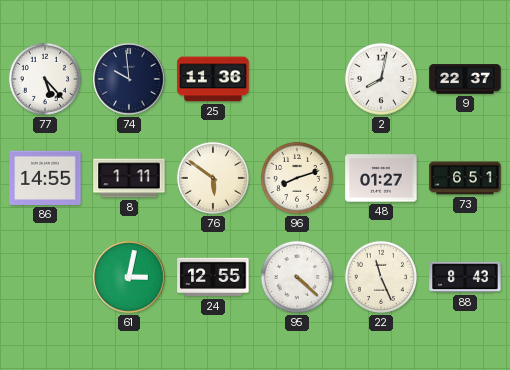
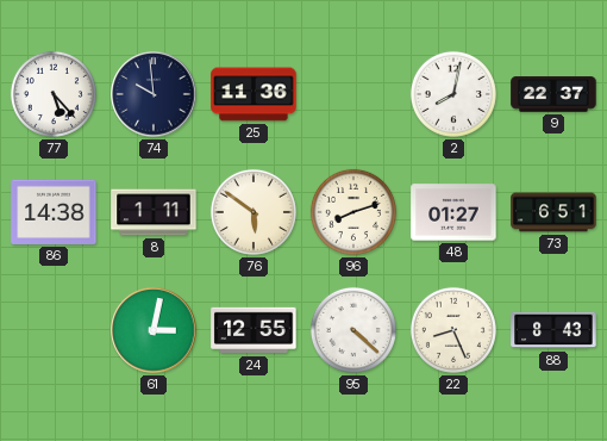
86: 14:55 -> 14:38 (54, 212)
22: 11:26 -> 8:26 (453, 330)
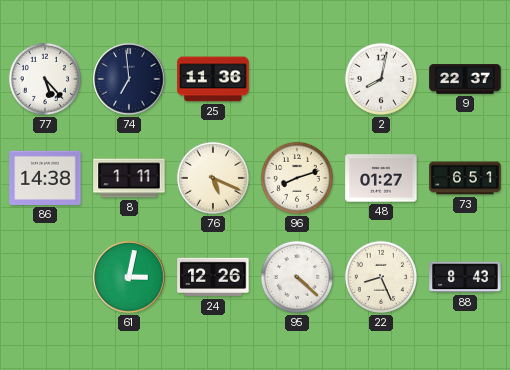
74: 9:59 -> 6:59 (129, 79)
76: 5:51 -> 5:19 (213, 178)
24: 12:55 -> 12:26 (213, 277)
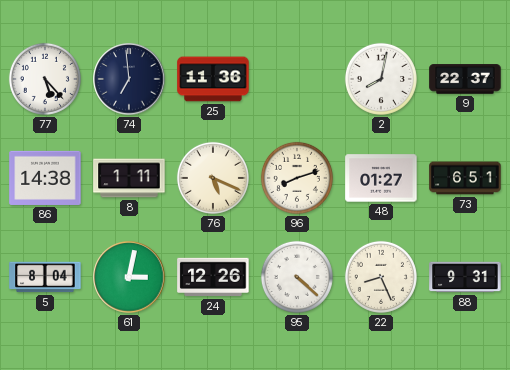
5: none -> 8:04 (45, 277)
88: 8:43 -> 9:31 (465, 277)
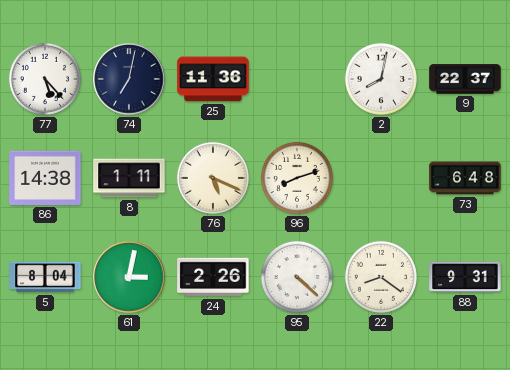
74: 6:59 -> 7:02 (129, 79)
48: 01:27 -> none (381, 178)
73: 6:51 -> 6:48 (465, 178)
24: 12:26 -> 2:26 (213, 277)
22: 8:26 -> 8:21 (381, 277)
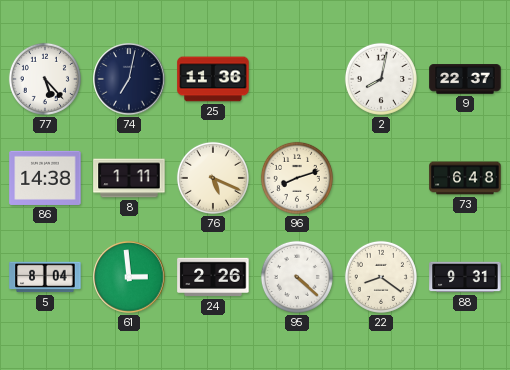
61: 3:02 -> 2:59 (129, 277)
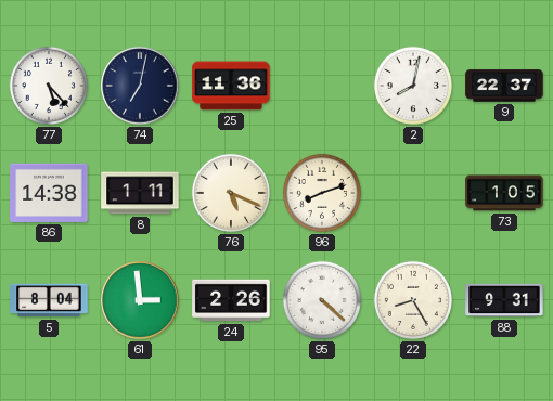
73: 6:48 -> 1:05 (504, 193)
22: 8:21 -> 8:25 (413, 300)
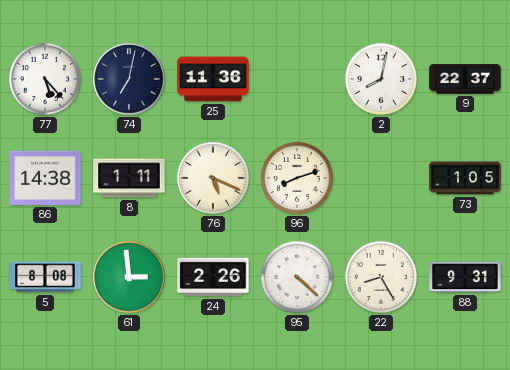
5: 8:04 -> 8:08 (45, 277)
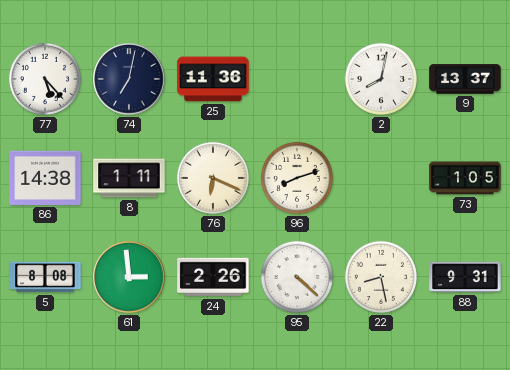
9: 22:37 -> 13:37 (465, 79)
76: 5:19 -> 6:19 (213, 178)
22: 8:25 -> 8:28 (381, 277)
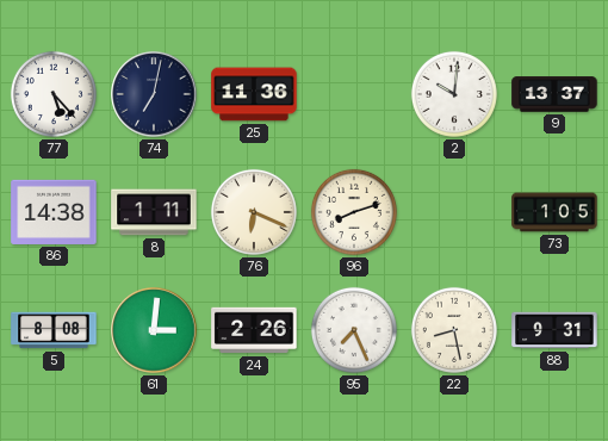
2: 8:02 -> 10:01 (454, 94)
61: 2:59 -> 3:01 (154, 330)
95: 4:22 -> 7:26 (354, 330)
